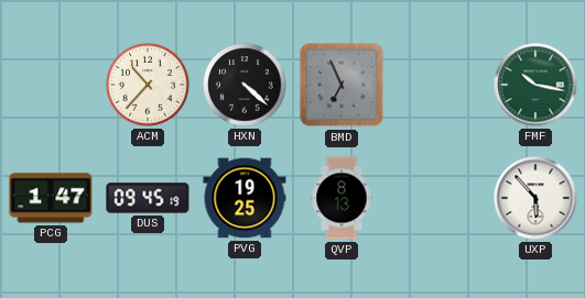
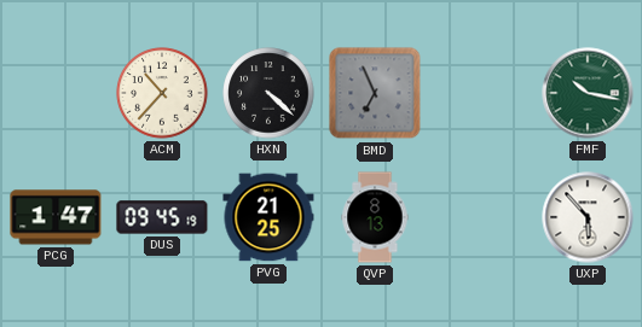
PVG: 19:25 -> 21:25 (268, 217)
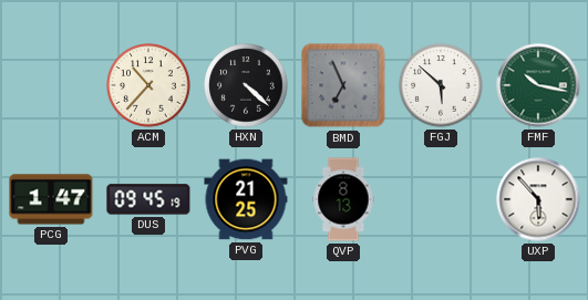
FGJ: none -> 5:52 (441, 85)
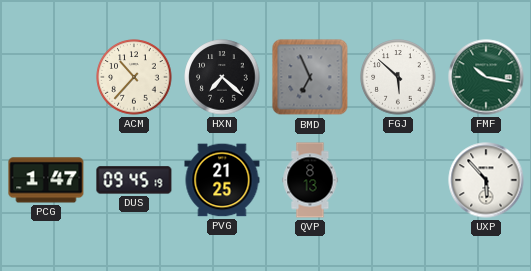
HXN: 4:22 -> 7:22 (222, 77)
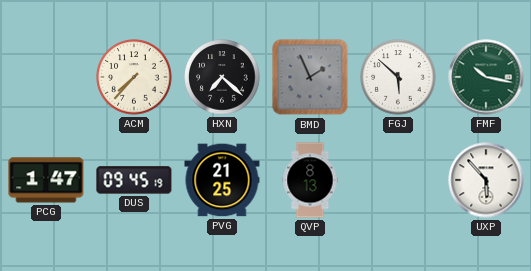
ACM: 10:37 -> 7:37 (134, 77)
BMD: 6:56 -> 1:56 (310, 77)
